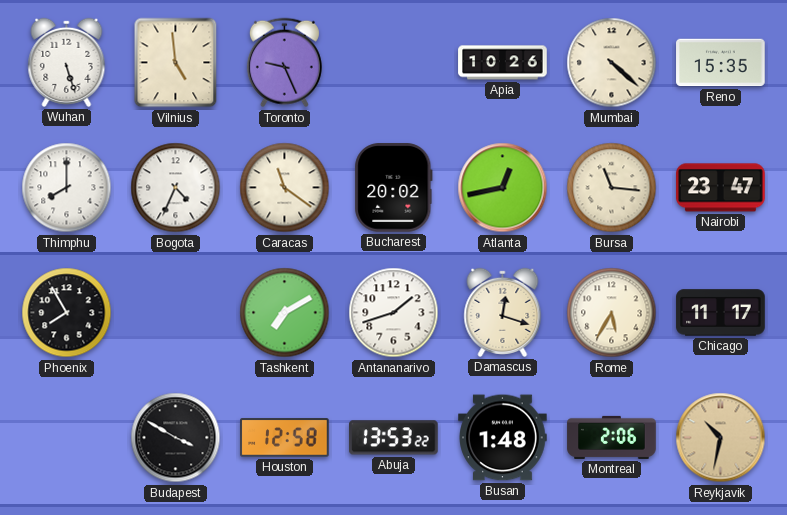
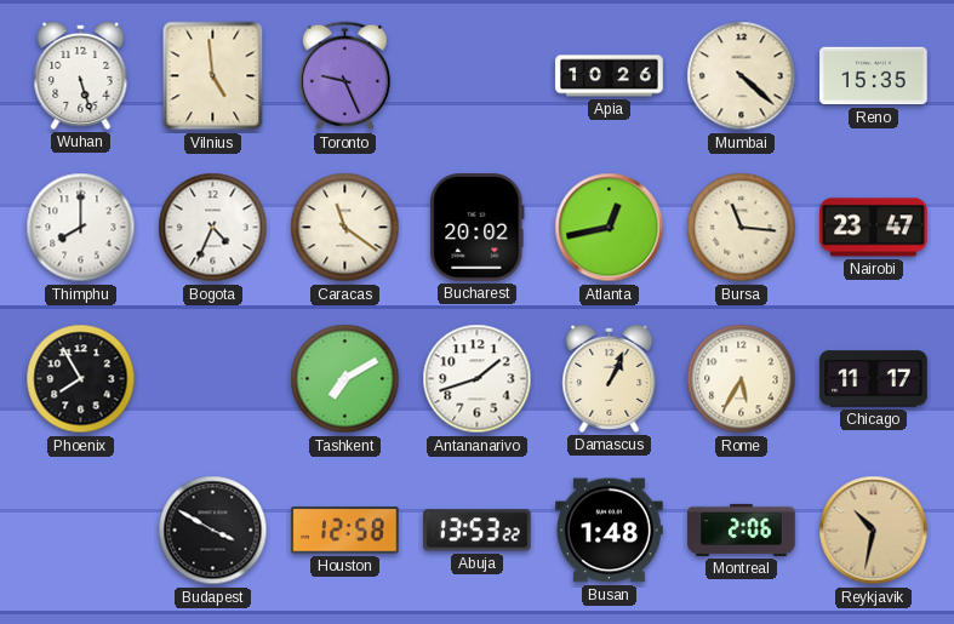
Damascus: 12:18 -> 1:04 (610, 378)
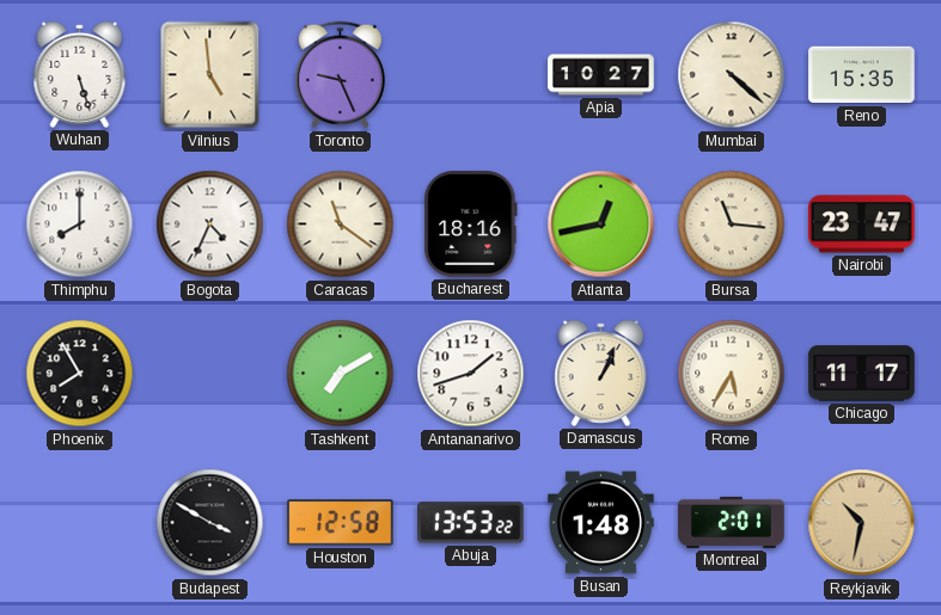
Apia: 10:26 -> 10:27 (601, 75)
Bucharest: 20:02 -> 18:16 (471, 225)
Montreal: 2:06 -> 2:01 (732, 522)
